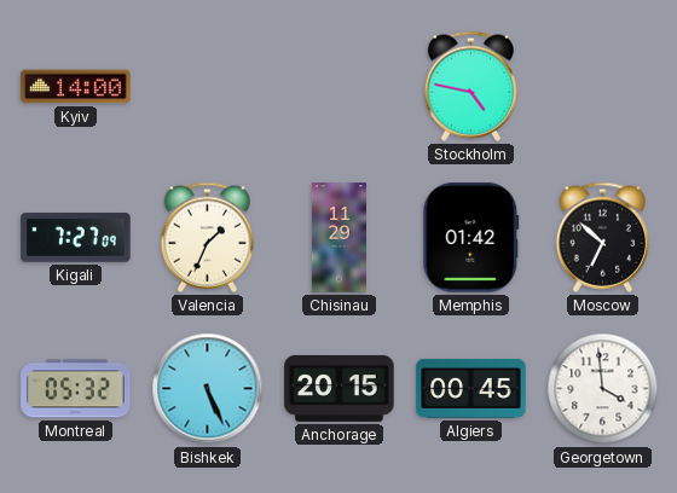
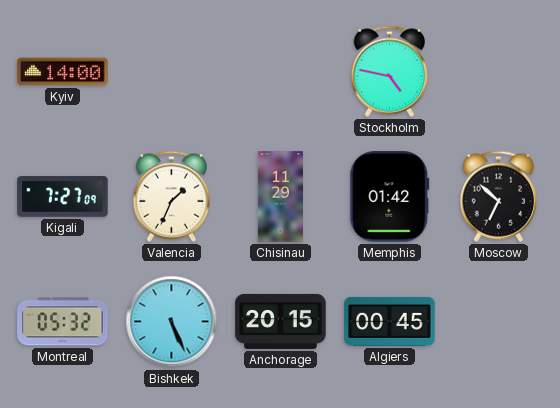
Georgetown: 3:59 -> none (603, 389)
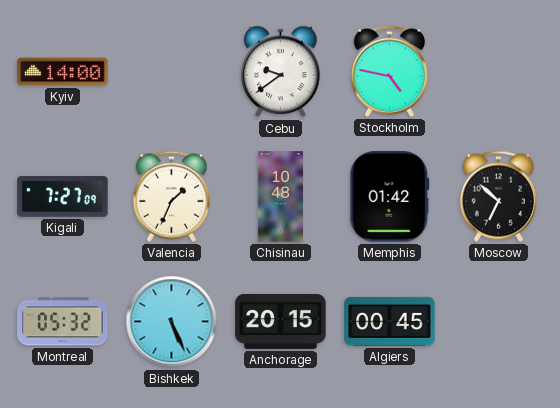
Cebu: none -> 9:39 (281, 72)
Chisinau: 11:29 -> 10:48 (280, 197)
